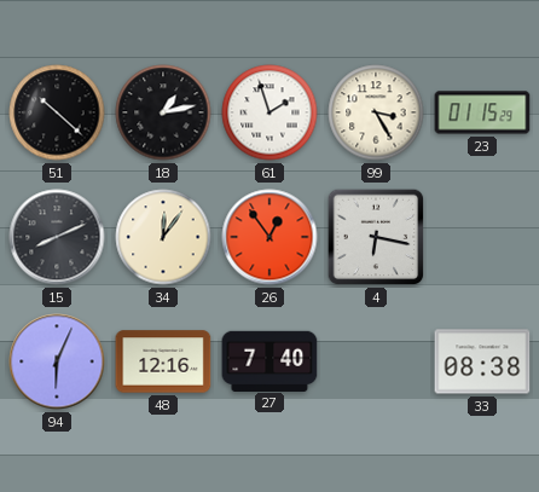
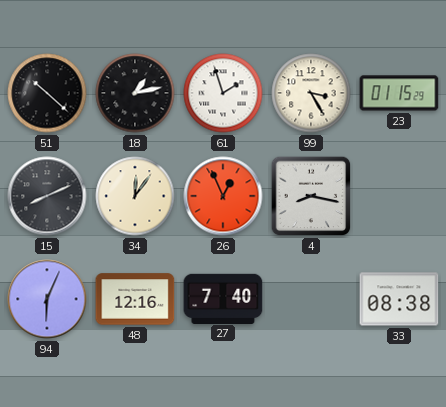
26: 12:54 -> 12:56 (223, 196)
4: 6:17 -> 8:17 (311, 196)
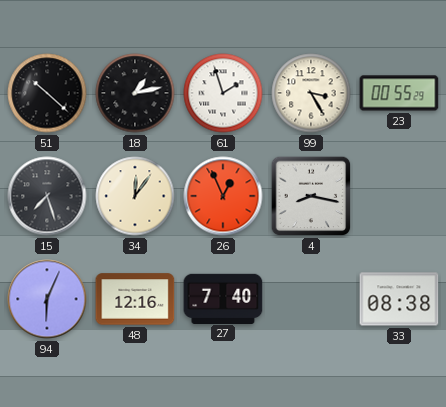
23: 01:15 -> 00:55 (399, 93)
15: 8:11 -> 7:27 (47, 196)
